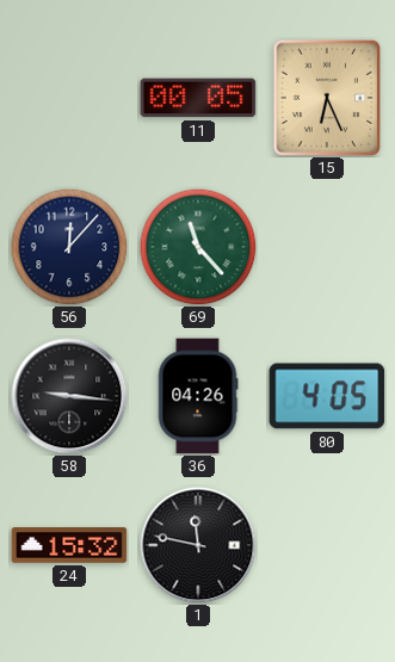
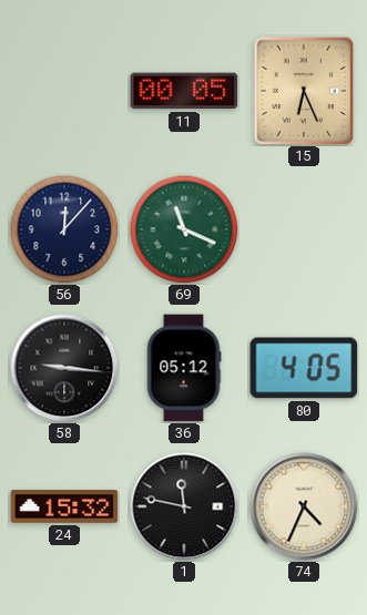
69: 11:23 -> 11:19 (184, 229)
36: 04:26 -> 05:12 (184, 368)
74: none -> 4:34 (304, 506)
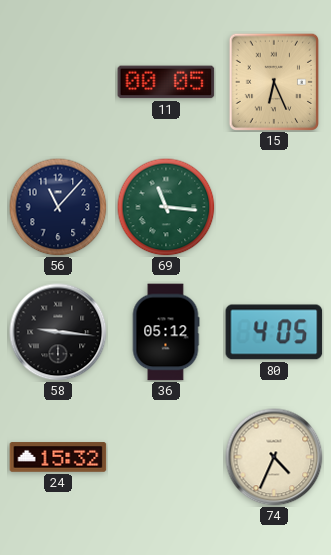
56: 12:07 -> 11:07 (58, 207)
69: 11:19 -> 11:16 (166, 207)
1: 11:47 -> none (184, 506)
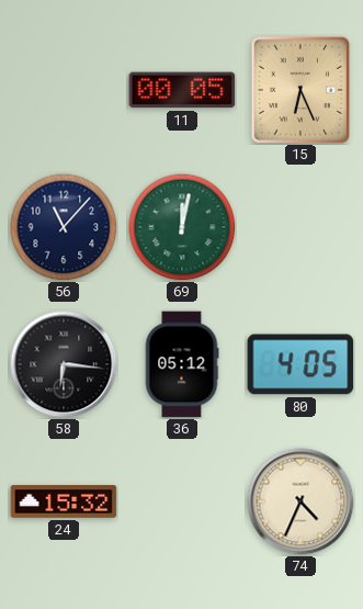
69: 11:16 -> 12:02 (182, 227)
58: 9:16 -> 6:16 (64, 364)
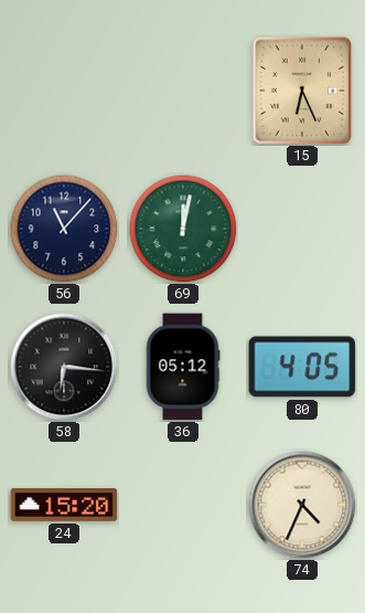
11: 00:05 -> none (182, 90)
24: 15:32 -> 15:20 (64, 505)
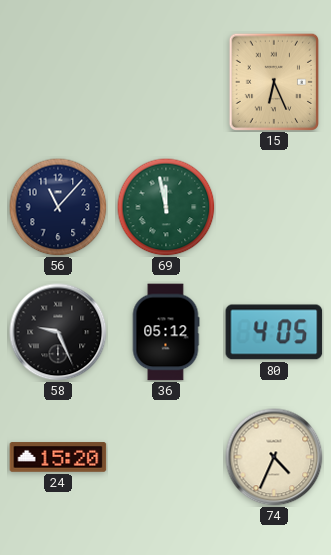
69: 12:02 -> 11:58 (166, 207)
58: 6:16 -> 9:26 (58, 332)
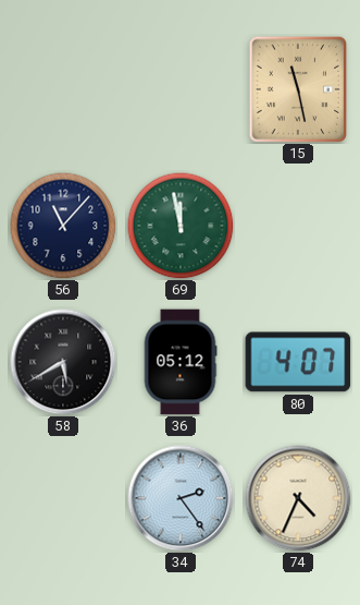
15: 6:26 -> 11:28 (297, 88)
58: 9:26 -> 5:40 (63, 362)
80: 4:05 -> 4:07 (298, 362)
24: 15:20 -> none (58, 457)
34: none -> 2:24 (181, 498)
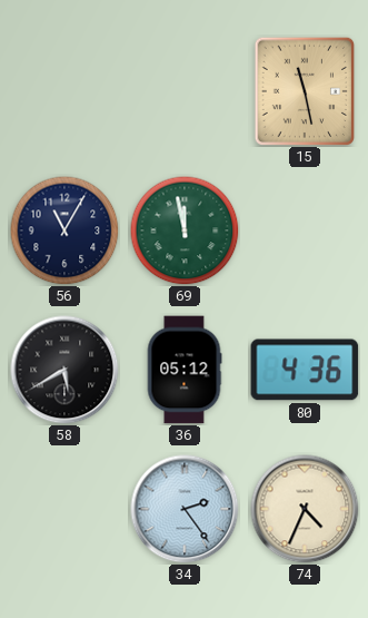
56: 11:07 -> 11:05 (64, 230)
80: 4:07 -> 4:36 (305, 370)
